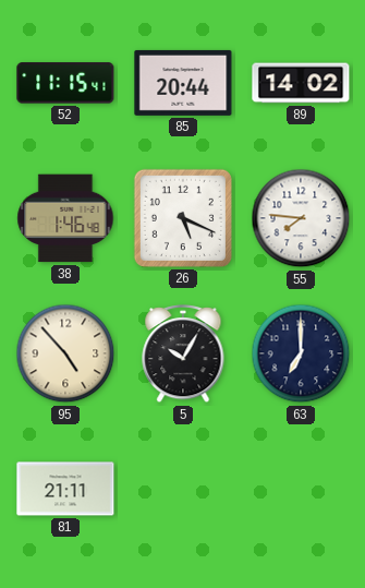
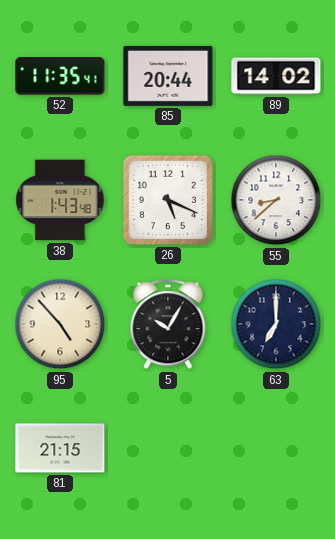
52: 11:15 -> 11:35 (60, 76)
38: 1:46 -> 1:43 (60, 200)
55: 7:46 -> 8:38 (276, 200)
81: 21:11 -> 21:15 (60, 448)
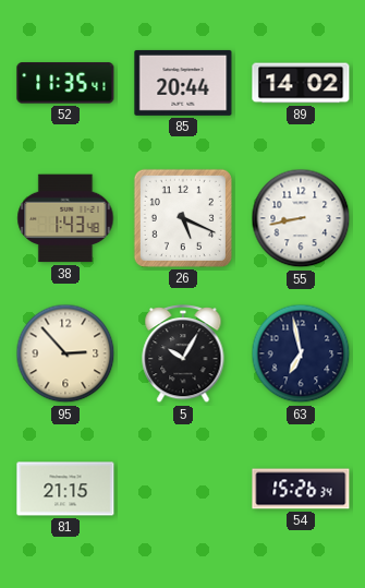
55: 8:38 -> 8:43 (301, 218)
95: 4:53 -> 2:53 (65, 353)
63: 7:00 -> 6:58 (301, 353)
54: none -> 15:26 (301, 489)
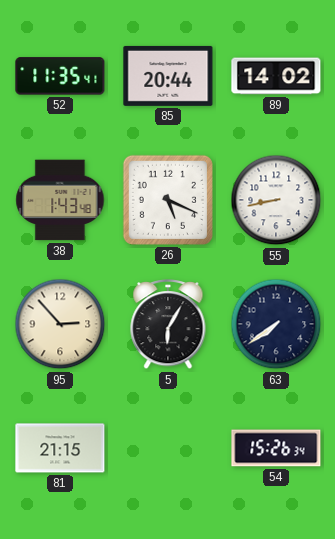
5: 10:05 -> 6:05 (168, 325)
63: 6:58 -> 7:39 (276, 324)
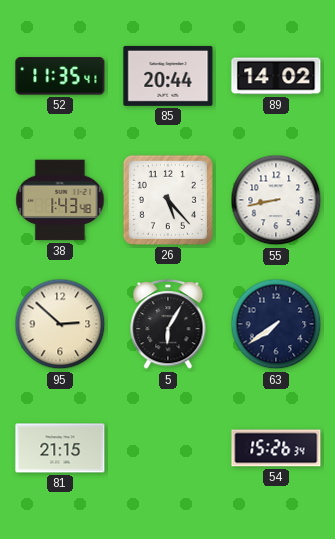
26: 5:19 -> 5:23 (168, 200)
95: 2:53 -> 2:52 (60, 324)
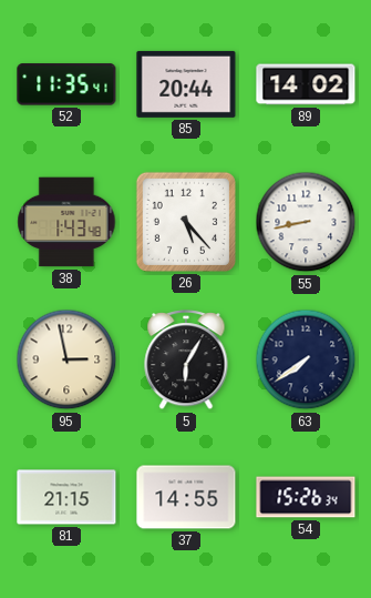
95: 2:52 -> 2:58 (66, 359)
37: none -> 14:55 (186, 497)
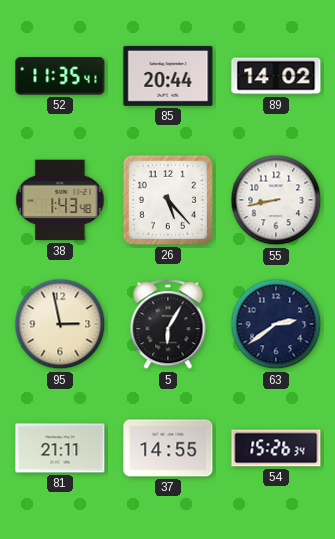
63: 7:39 -> 2:39 (276, 324)
81: 21:15 -> 21:11 (60, 448)
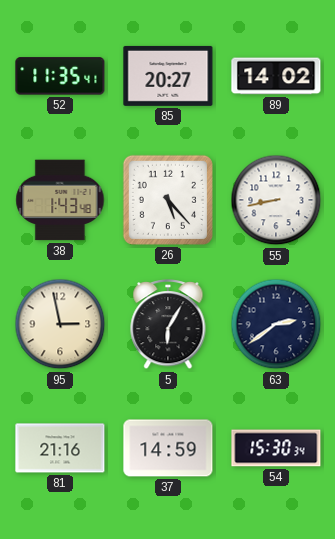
85: 20:44 -> 20:27 (168, 76)
81: 21:11 -> 21:16 (60, 448)
37: 14:55 -> 14:59 (168, 448)
54: 15:26 -> 15:30 (276, 448)
